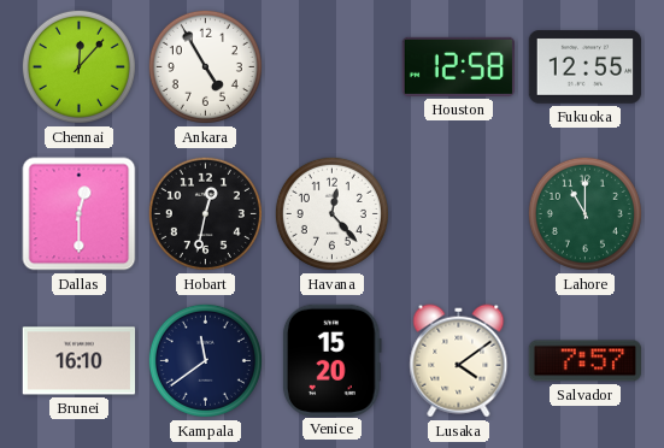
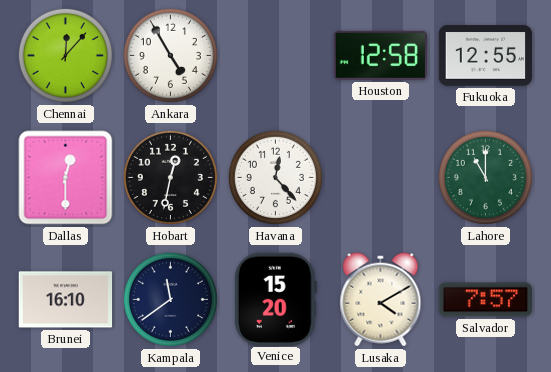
Lusaka: 4:09 -> 4:10 (381, 300)
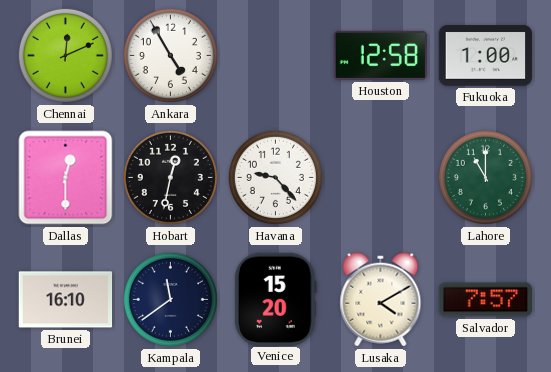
Chennai: 12:07 -> 12:11 (65, 55)
Fukuoka: 12:55 -> 1:00 (486, 56)
Havana: 12:23 -> 9:23 (275, 177)
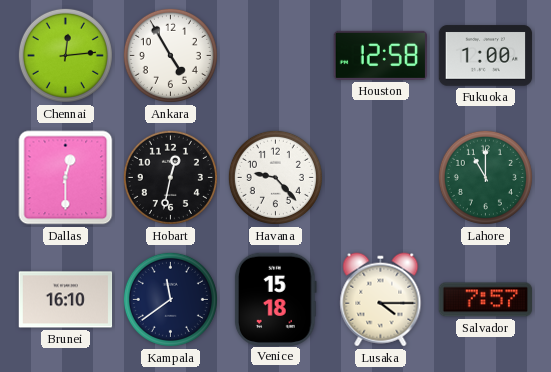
Chennai: 12:11 -> 12:14 (65, 55)
Venice: 15:20 -> 15:18 (275, 299)
Lusaka: 4:10 -> 4:15 (381, 300)
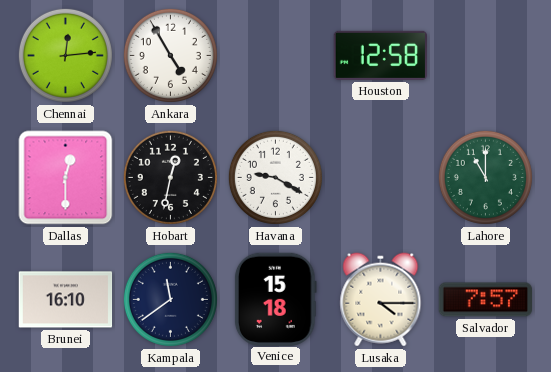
Fukuoka: 1:00 -> none (486, 56)
Havana: 9:23 -> 9:20 (275, 177)
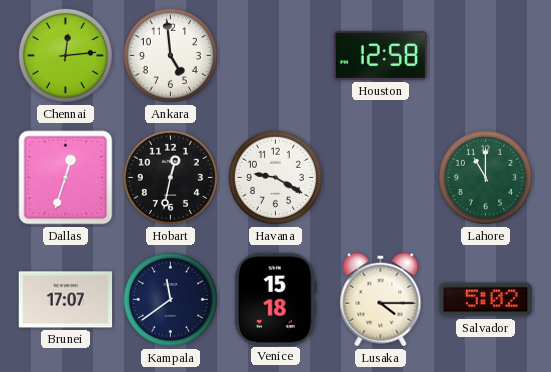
Ankara: 4:55 -> 4:59 (170, 55)
Dallas: 12:30 -> 12:33 (66, 178)
Brunei: 16:10 -> 17:07 (66, 300)
Salvador: 7:57 -> 5:02 (486, 300)
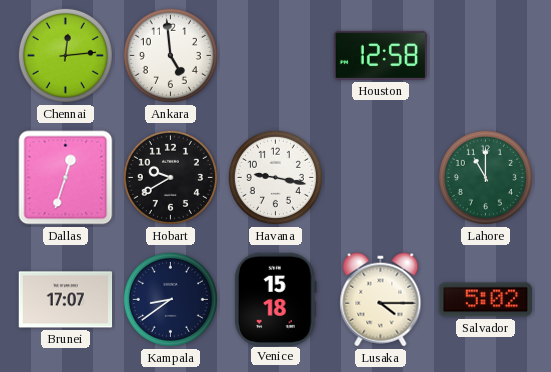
Hobart: 12:32 -> 9:40 (170, 177)
Havana: 9:20 -> 9:17 (275, 177)
Kampala: 11:39 -> 8:39 (170, 299)
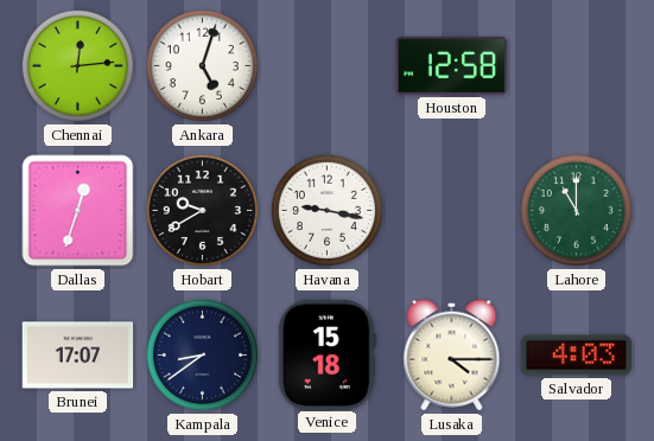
Ankara: 4:59 -> 5:03 (202, 65)
Salvador: 5:02 -> 4:03 (577, 356)
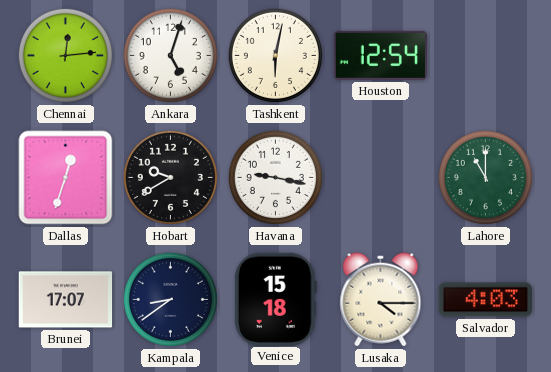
Tashkent: none -> 6:02 (275, 55)
Houston: 12:58 -> 12:54 (380, 55)
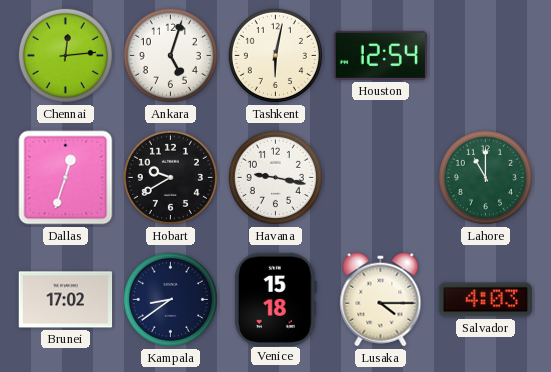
Brunei: 17:07 -> 17:02 (66, 300)
